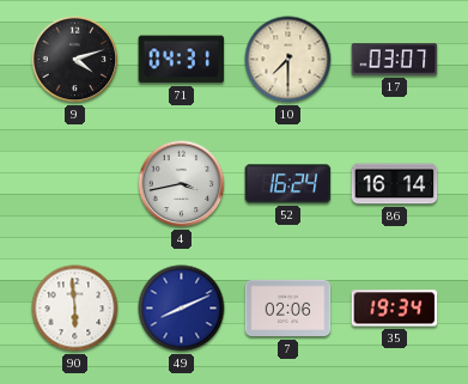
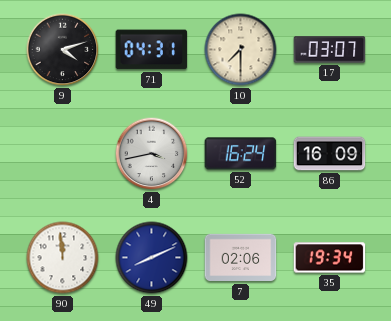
86: 16:14 -> 16:09 (330, 154)
90: 5:59 -> 11:59 (63, 258)
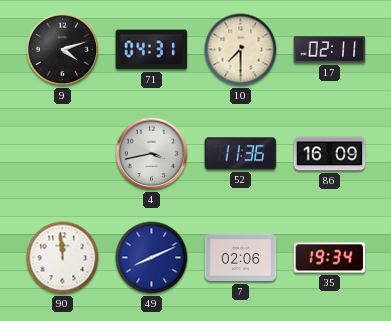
17: 03:07 -> 02:11 (330, 50)
52: 16:24 -> 11:36 (241, 154)
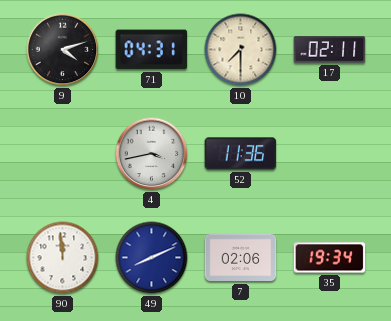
86: 16:09 -> none (330, 154)
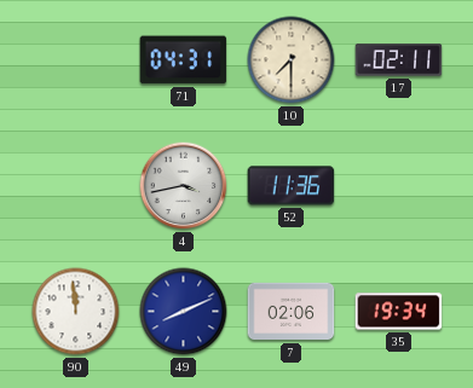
9: 4:12 -> none (63, 50)
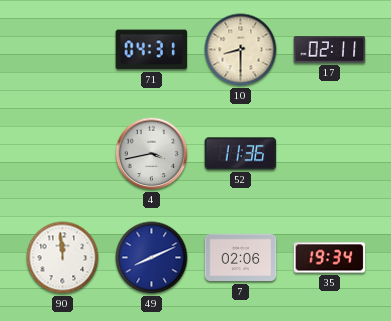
10: 7:30 -> 8:30 (241, 50)
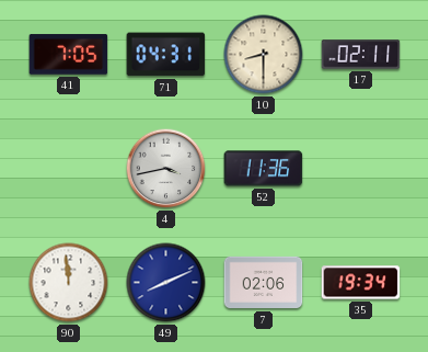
41: none -> 7:05 (69, 55)
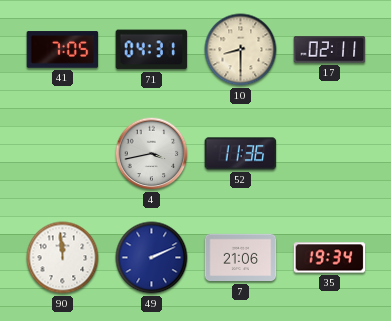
49: 8:11 -> 2:11 (152, 258)
7: 02:06 -> 21:06 (241, 258)
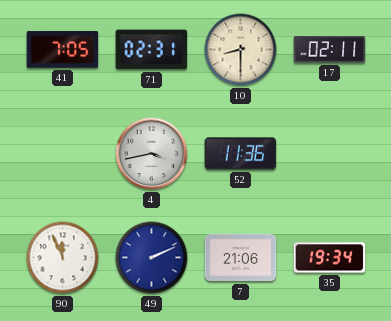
71: 04:31 -> 02:31 (152, 50)
90: 11:59 -> 11:56 (63, 258)
